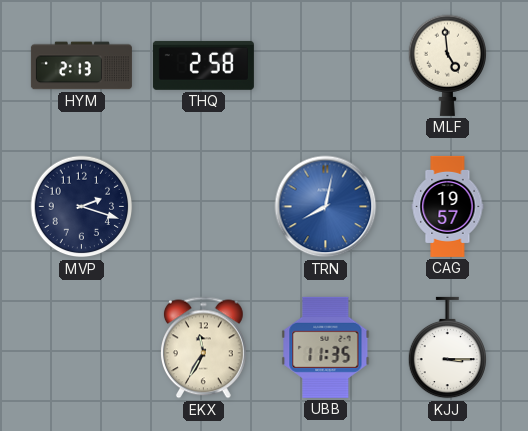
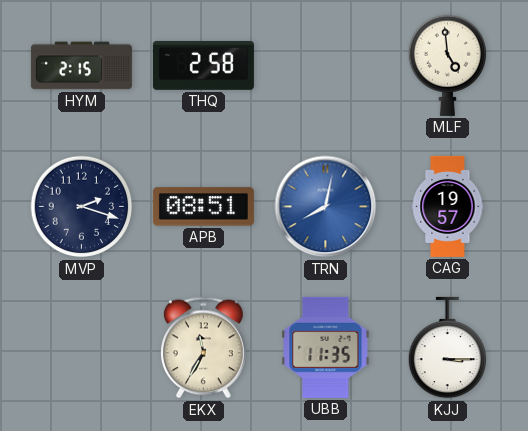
HYM: 2:13 -> 2:15 (81, 66)
APB: none -> 08:51 (203, 207)
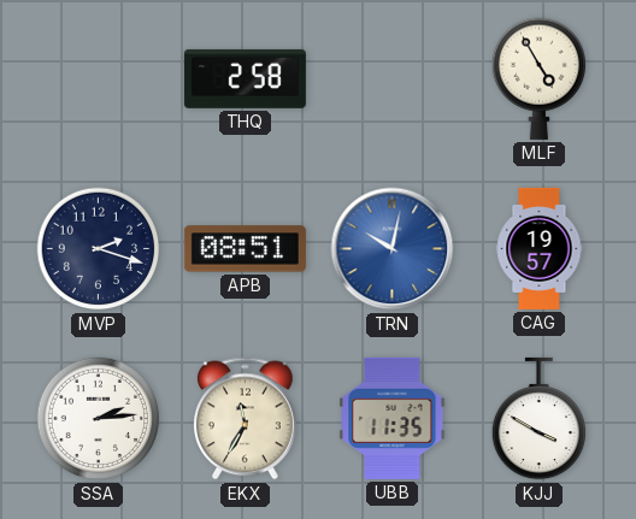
HYM: 2:15 -> none (81, 66)
MLF: 4:59 -> 4:55 (538, 78)
TRN: 8:02 -> 10:02 (393, 249)
SSA: none -> 2:14 (99, 419)
KJJ: 3:15 -> 3:50 (538, 419)
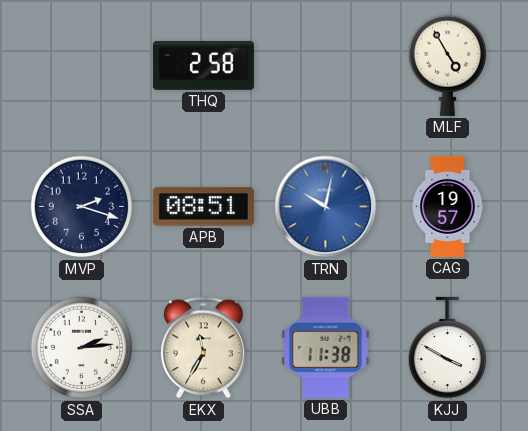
UBB: 11:35 -> 11:38 (326, 347)
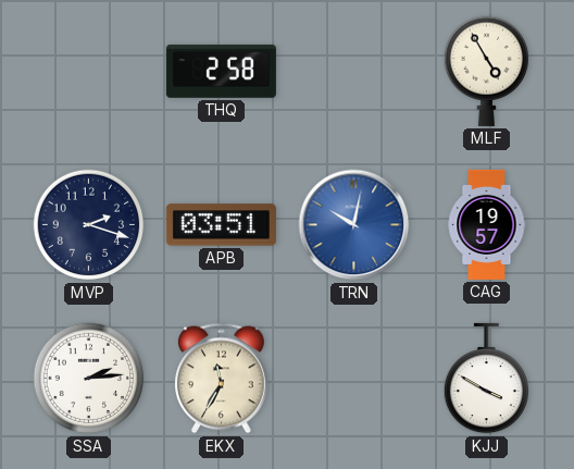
APB: 08:51 -> 03:51 (221, 225)
UBB: 11:38 -> none (326, 347)
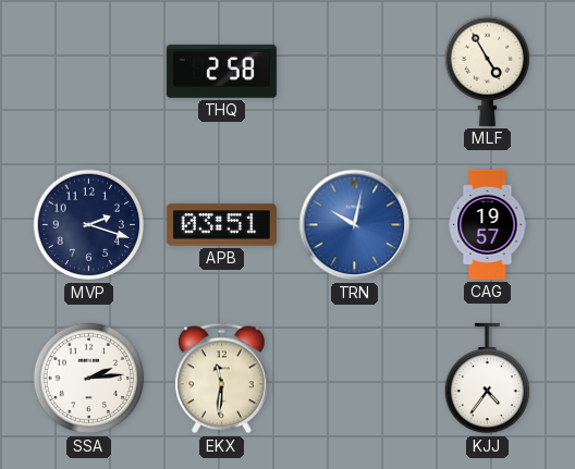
EKX: 11:35 -> 11:31 (222, 379)
KJJ: 3:50 -> 4:36 (487, 379)
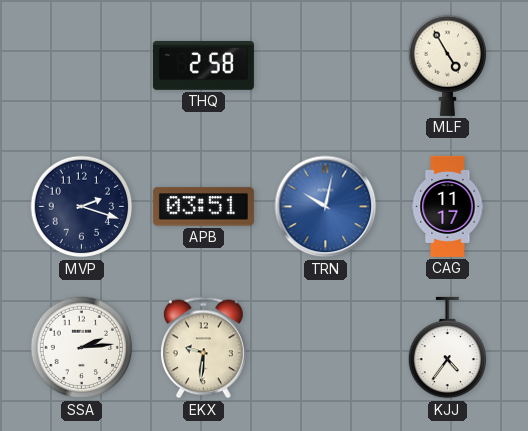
CAG: 19:57 -> 11:17 (448, 206)
EKX: 11:31 -> 9:31 (204, 348)
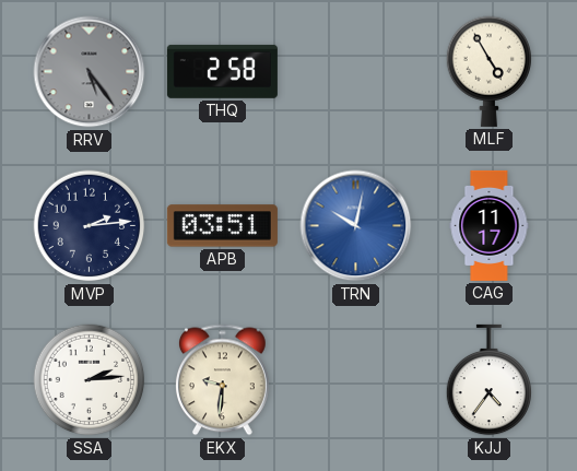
RRV: none -> 5:24 (90, 72)
MVP: 2:18 -> 2:14 (90, 226)
